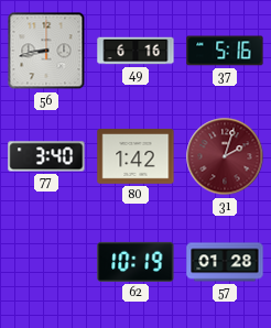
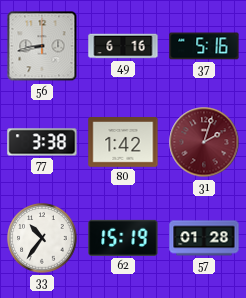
77: 3:40 -> 3:38 (42, 142)
33: none -> 10:36 (42, 238)
62: 10:19 -> 15:19 (123, 238)
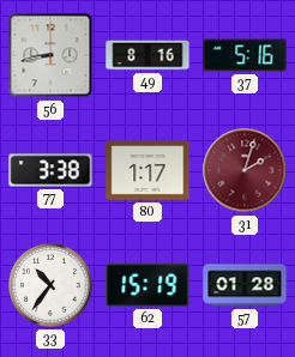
49: 6:16 -> 8:16 (147, 55)
80: 1:42 -> 1:17 (147, 170)
